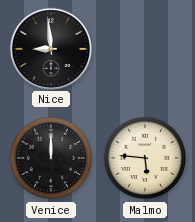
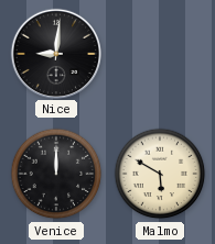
Nice: 8:59 -> 9:01 (55, 53)
Malmo: 5:46 -> 5:50 (160, 174)
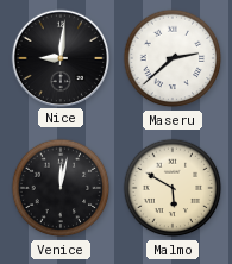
Maseru: none -> 2:38 (173, 58)
Venice: 12:00 -> 12:02 (61, 188)
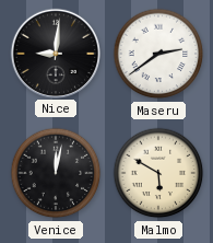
Maseru: 2:38 -> 2:39 (158, 54)
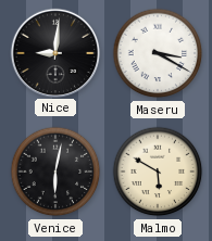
Maseru: 2:39 -> 3:20 (158, 53)
Venice: 12:02 -> 6:02 (55, 172)
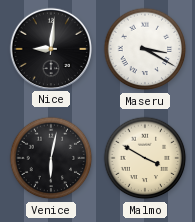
Malmo: 5:50 -> 3:50 (145, 158)
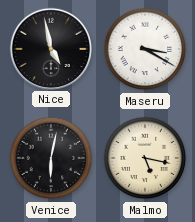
Nice: 9:01 -> 4:58 (50, 48)
Malmo: 3:50 -> 5:17 (145, 158)
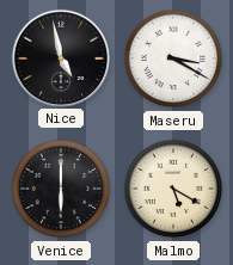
Venice: 6:02 -> 6:00 (61, 189)
Malmo: 5:17 -> 5:20 (173, 189)
